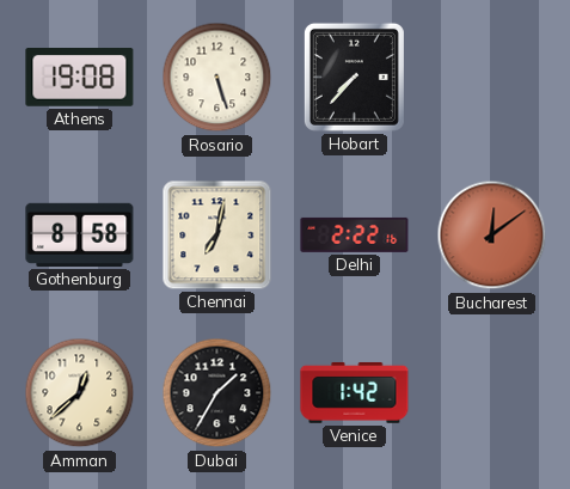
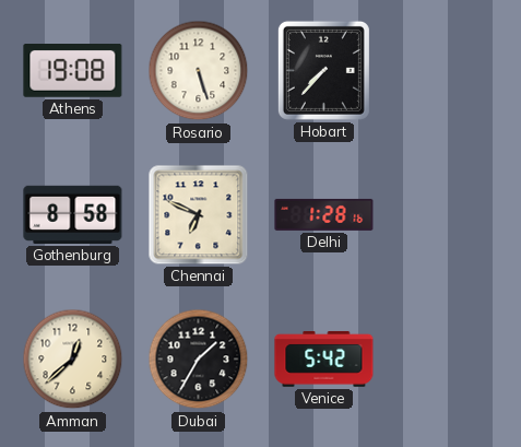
Chennai: 7:02 -> 6:49 (199, 215)
Delhi: 2:22 -> 1:28 (324, 214)
Bucharest: 12:09 -> none (492, 236)
Venice: 1:42 -> 5:42 (324, 358)
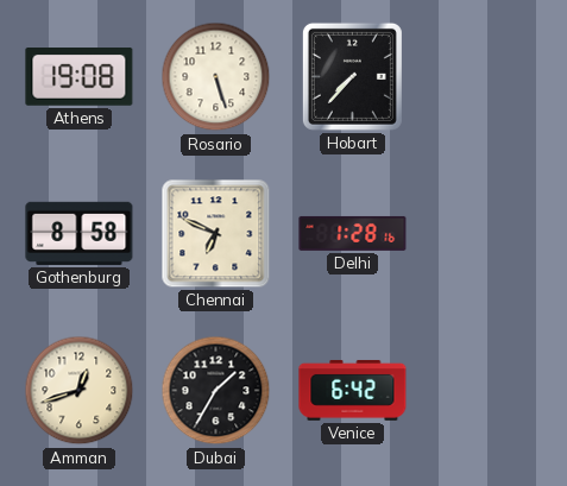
Amman: 12:38 -> 12:42 (80, 391)
Venice: 5:42 -> 6:42 (353, 390)
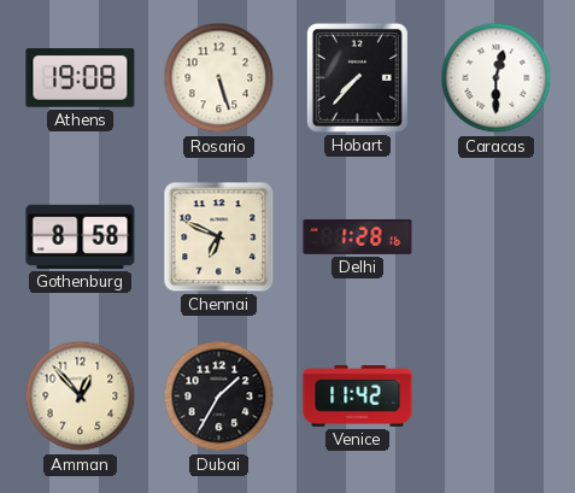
Caracas: none -> 12:30 (497, 78)
Amman: 12:42 -> 12:53 (81, 397)
Venice: 6:42 -> 11:42 (358, 395)
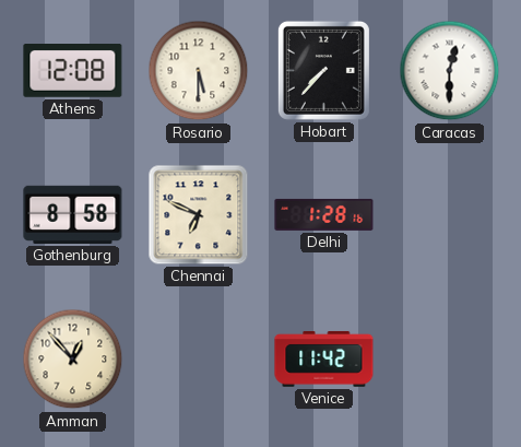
Athens: 19:08 -> 12:08 (73, 71)
Rosario: 5:27 -> 5:30 (199, 71)
Dubai: 1:35 -> none (219, 397)
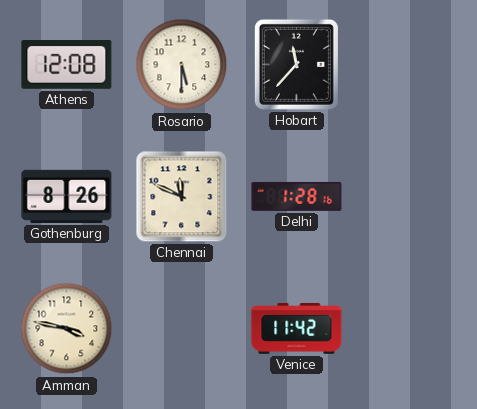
Hobart: 7:37 -> 11:37 (296, 64)
Caracas: 12:30 -> none (450, 71)
Gothenburg: 8:58 -> 8:26 (67, 196)
Chennai: 6:49 -> 11:49 (182, 197)
Amman: 12:53 -> 3:47 (67, 329)
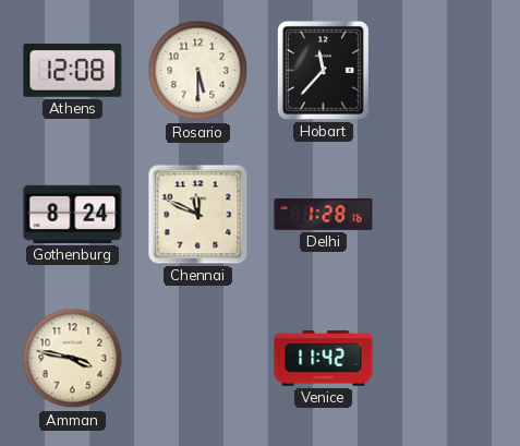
Gothenburg: 8:26 -> 8:24 (73, 214)
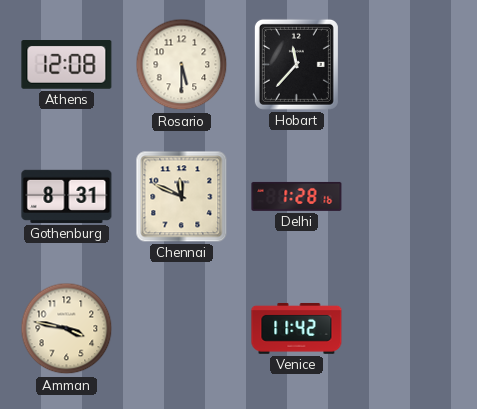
Gothenburg: 8:24 -> 8:31 (67, 196)
